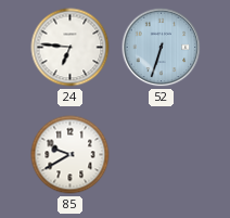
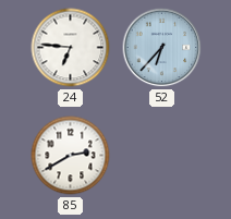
52: 6:33 -> 6:37 (162, 48)
85: 9:40 -> 2:40 (71, 156)
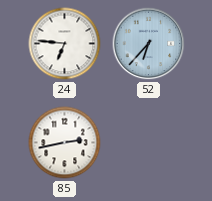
85: 2:40 -> 2:43 (65, 143)
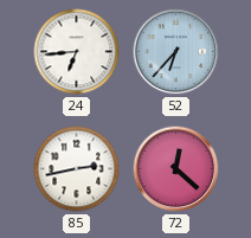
24: 6:46 -> 6:44 (77, 52)
72: none -> 12:22 (176, 169)
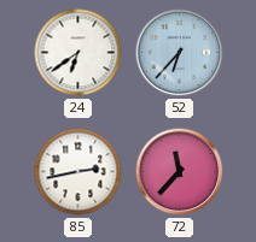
24: 6:44 -> 6:39 (78, 53)
72: 12:22 -> 11:37 (180, 172)
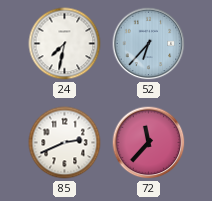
24: 6:39 -> 7:32 (65, 44)
85: 2:43 -> 2:41 (65, 143)
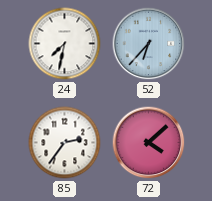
85: 2:41 -> 2:36 (65, 143)
72: 11:37 -> 4:08 (149, 143)
